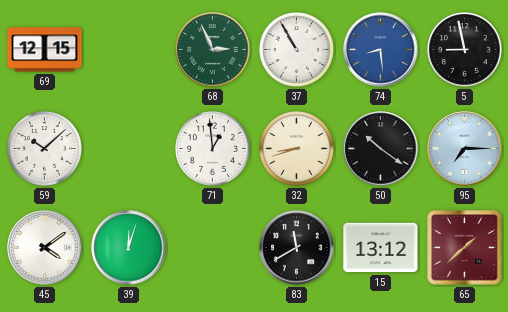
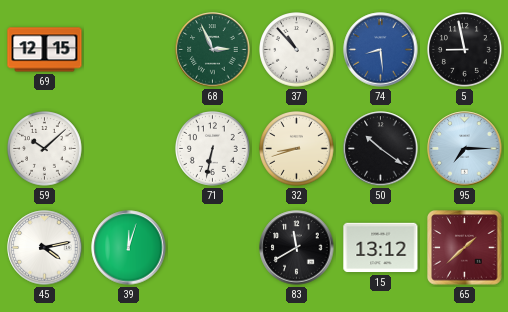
37: 10:55 -> 10:53 (297, 50)
71: 12:59 -> 6:32 (213, 149)
45: 4:09 -> 4:13 (45, 248)
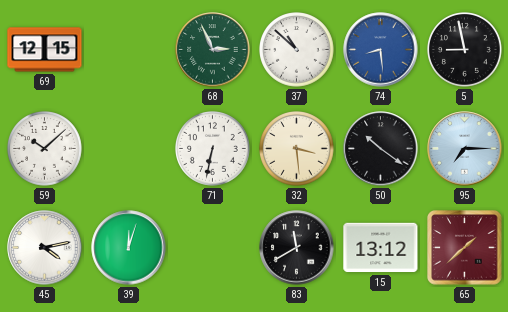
37: 10:53 -> 10:52 (297, 50)
32: 8:42 -> 3:29 (297, 149)
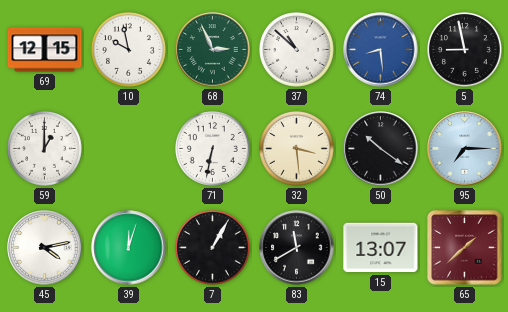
10: none -> 9:58 (129, 50)
59: 10:08 -> 1:00 (45, 149)
7: none -> 1:05 (213, 248)
15: 13:12 -> 13:07 (381, 248)
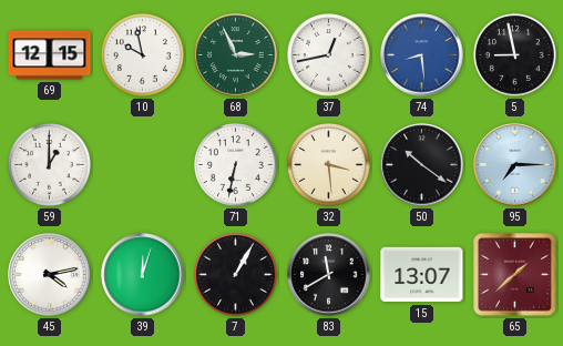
37: 10:52 -> 12:43 (329, 55)
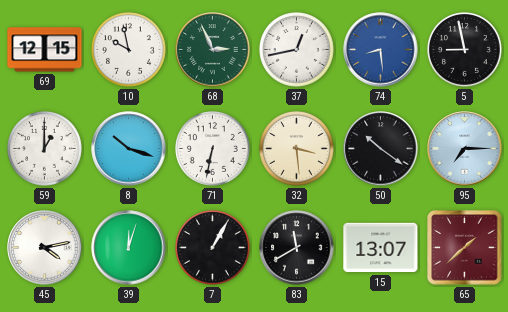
8: none -> 10:18 (129, 149)
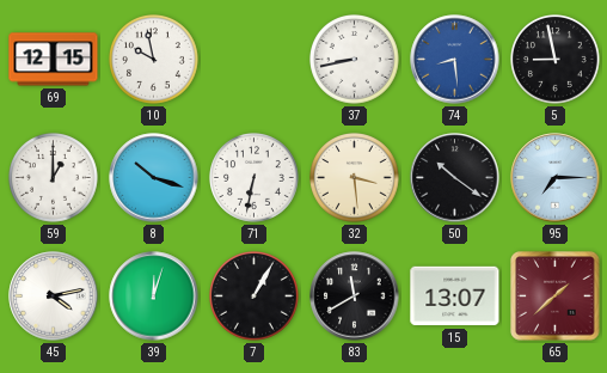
68: 2:56 -> none (213, 50)
37: 12:43 -> 8:43 (355, 60)
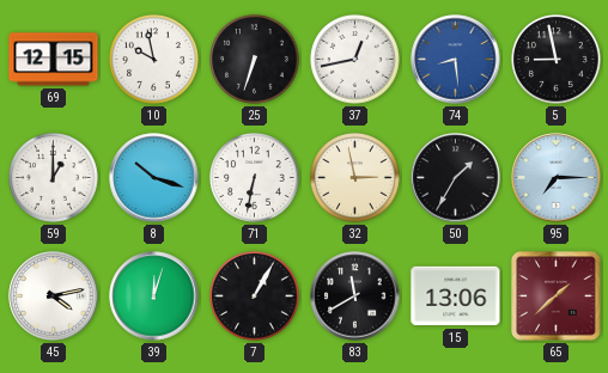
25: none -> 6:33 (255, 60)
37: 8:43 -> 12:43 (355, 60)
32: 3:29 -> 2:58 (355, 178)
50: 10:21 -> 1:35 (456, 178)
15: 13:07 -> 13:06 (456, 296)
